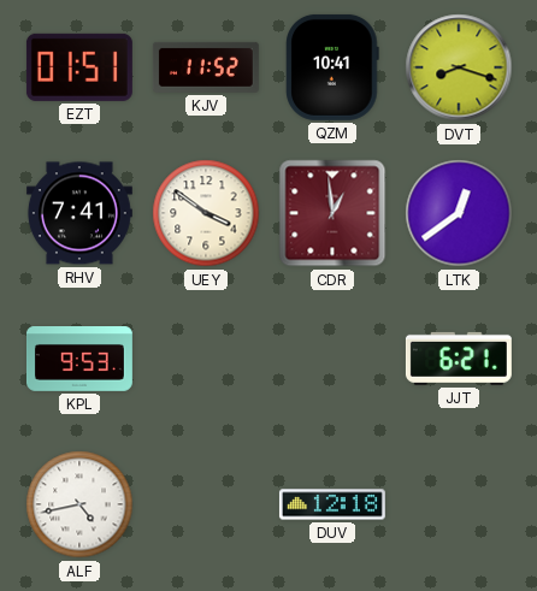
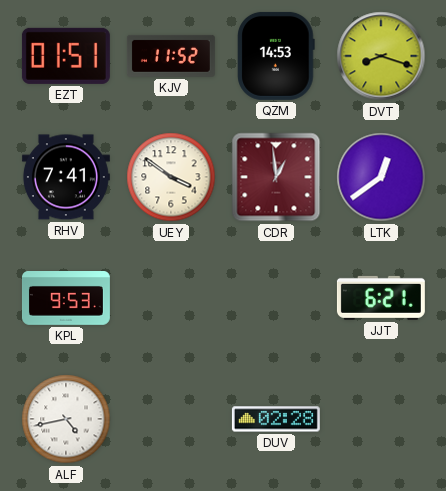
QZM: 10:41 -> 14:53 (276, 56)
DUV: 12:18 -> 02:28 (276, 419)
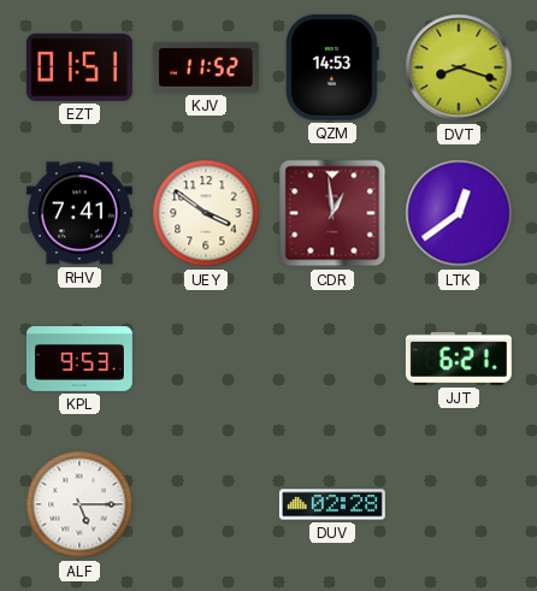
ALF: 4:43 -> 5:15 (79, 504)
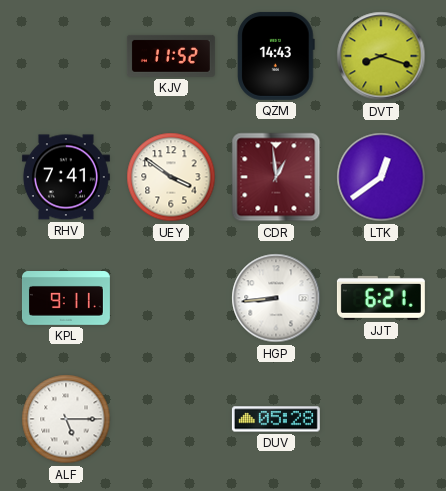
EZT: 01:51 -> none (79, 67)
QZM: 14:53 -> 14:43 (276, 56)
KPL: 9:53 -> 9:11 (66, 299)
HGP: none -> 8:44 (276, 298)
DUV: 02:28 -> 05:28 (276, 419)
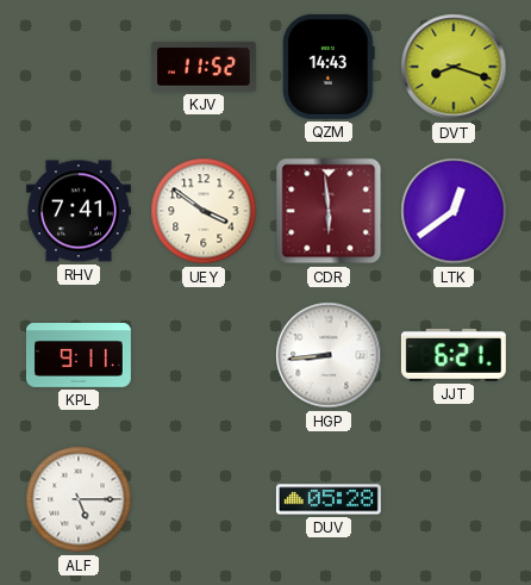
CDR: 12:59 -> 5:59 (329, 211)
